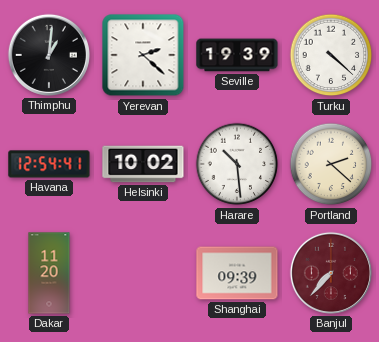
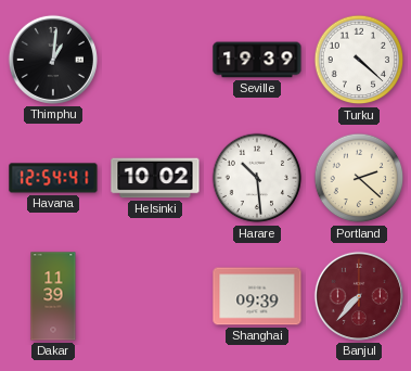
Yerevan: 2:22 -> none (143, 55)
Dakar: 11:20 -> 11:39 (53, 296)
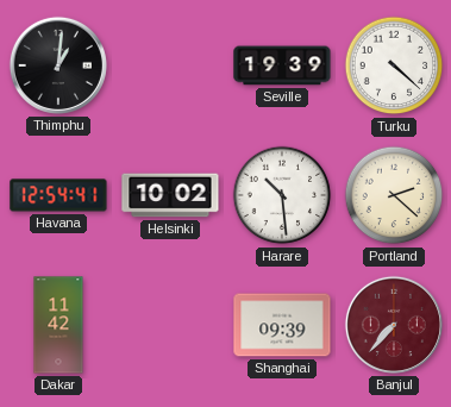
Dakar: 11:39 -> 11:42 (58, 325)
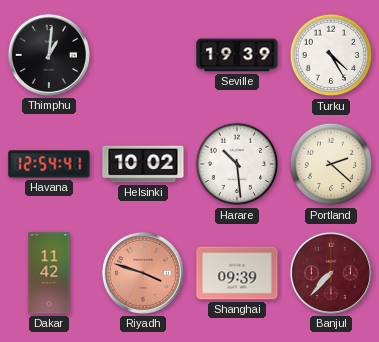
Turku: 4:22 -> 4:25 (331, 55)
Riyadh: none -> 3:48 (143, 273)
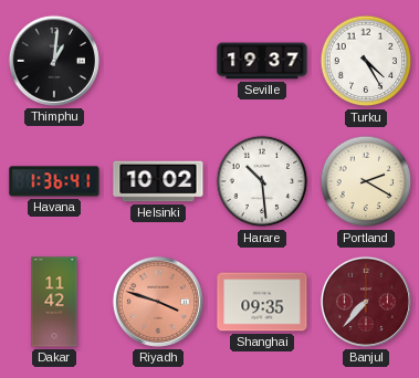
Seville: 19:39 -> 19:37 (262, 61)
Havana: 12:54 -> 1:36 (54, 181)
Portland: 2:22 -> 2:20 (366, 181)
Shanghai: 09:39 -> 09:35 (262, 302)
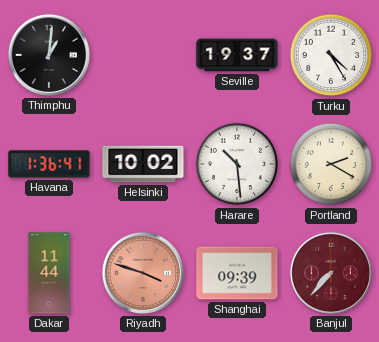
Dakar: 11:42 -> 11:44 (49, 273)
Shanghai: 09:35 -> 09:39 (237, 273)
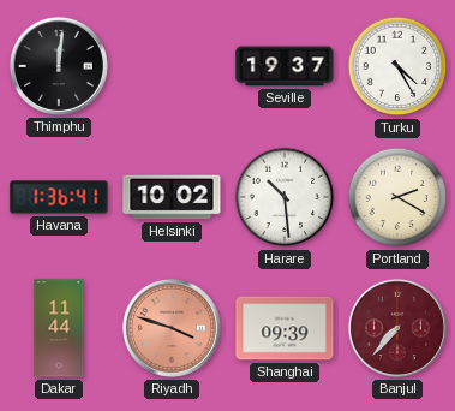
Thimphu: 1:01 -> 12:01 (59, 66)
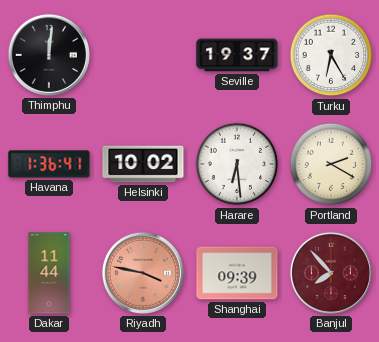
Turku: 4:25 -> 6:25 (331, 55)
Harare: 10:29 -> 6:29 (237, 164)
Riyadh: 3:48 -> 3:47 (143, 273)
Banjul: 7:37 -> 7:53 (331, 273)
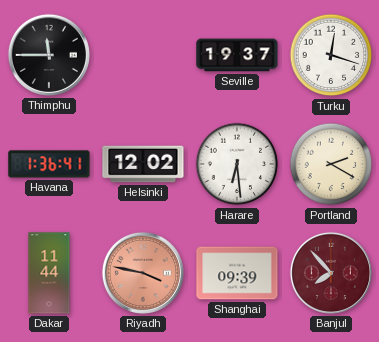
Thimphu: 12:01 -> 11:45 (49, 55)
Turku: 6:25 -> 12:18 (331, 55)
Helsinki: 10:02 -> 12:02 (143, 164)
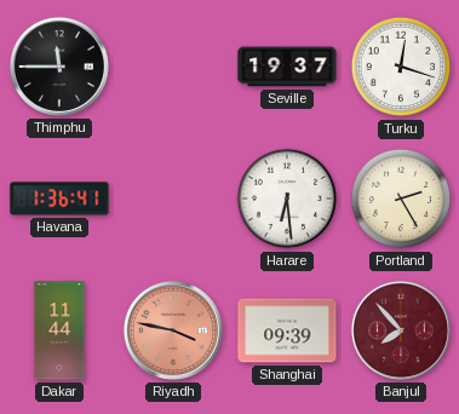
Helsinki: 12:02 -> none (143, 164)
Portland: 2:20 -> 2:25 (401, 199)
